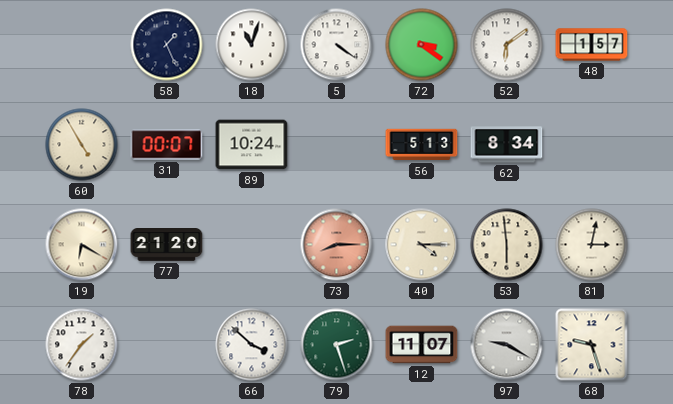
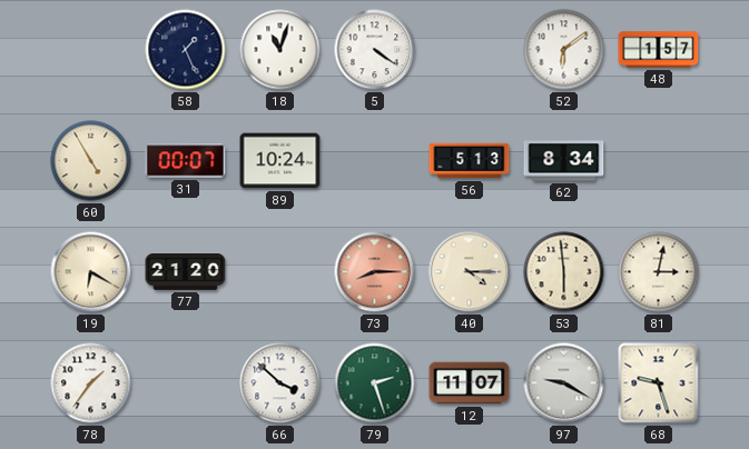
72: 3:21 -> none (422, 45)
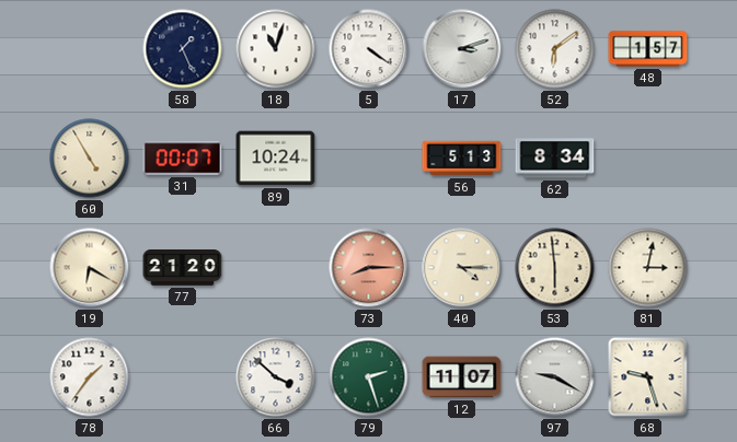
17: none -> 3:12 (462, 49)
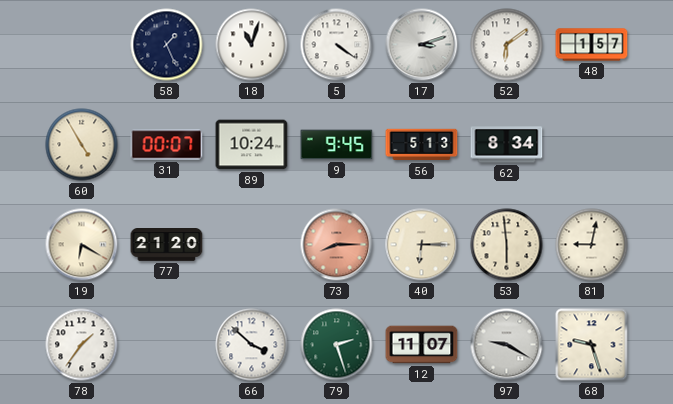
9: none -> 9:45 (337, 145)
40: 4:15 -> 6:15 (422, 245)
81: 3:02 -> 9:02 (592, 245)
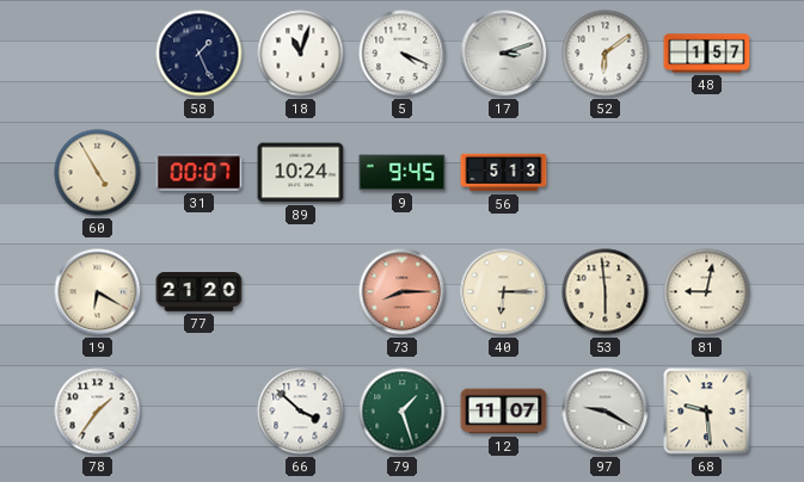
5: 4:21 -> 4:19 (403, 54)
62: 8:34 -> none (507, 145)
79: 2:27 -> 1:27 (403, 412)
68: 9:27 -> 9:29 (707, 412)
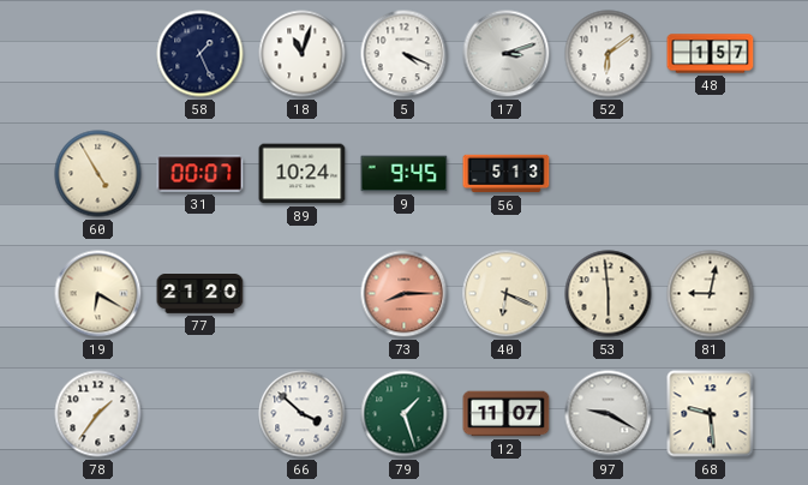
40: 6:15 -> 6:19 (507, 294)
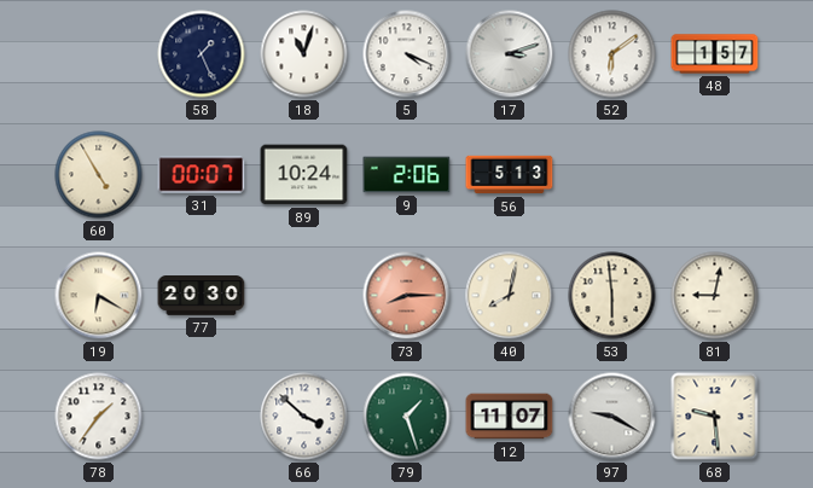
9: 9:45 -> 2:06 (407, 175)
77: 21:20 -> 20:30 (202, 296)
40: 6:19 -> 8:02 (510, 296)
